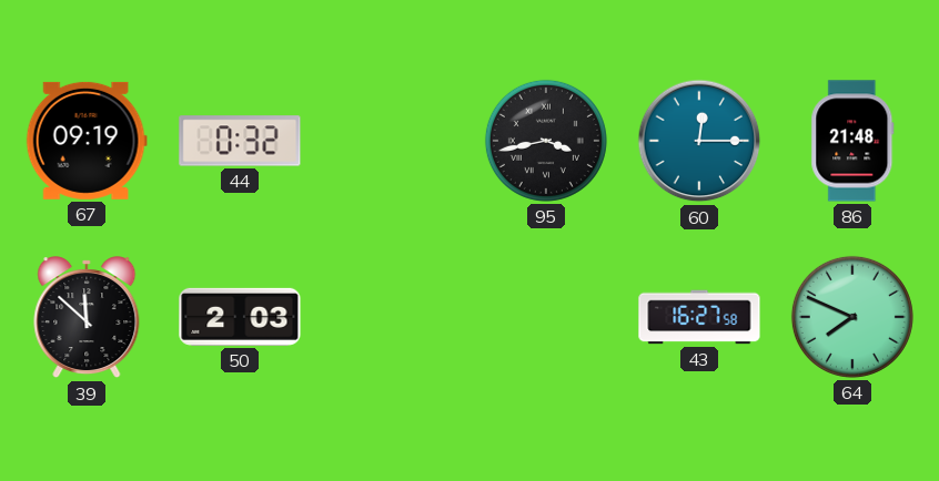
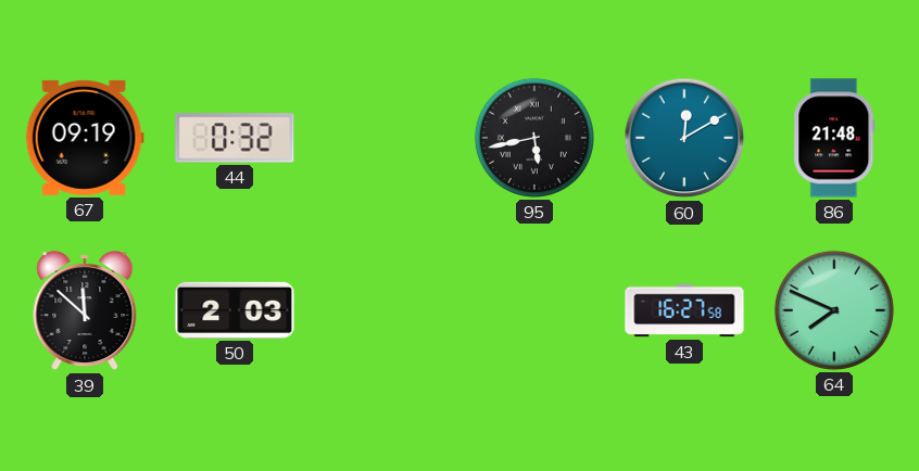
95: 3:43 -> 5:43 (534, 138)
60: 12:15 -> 12:10 (684, 138)
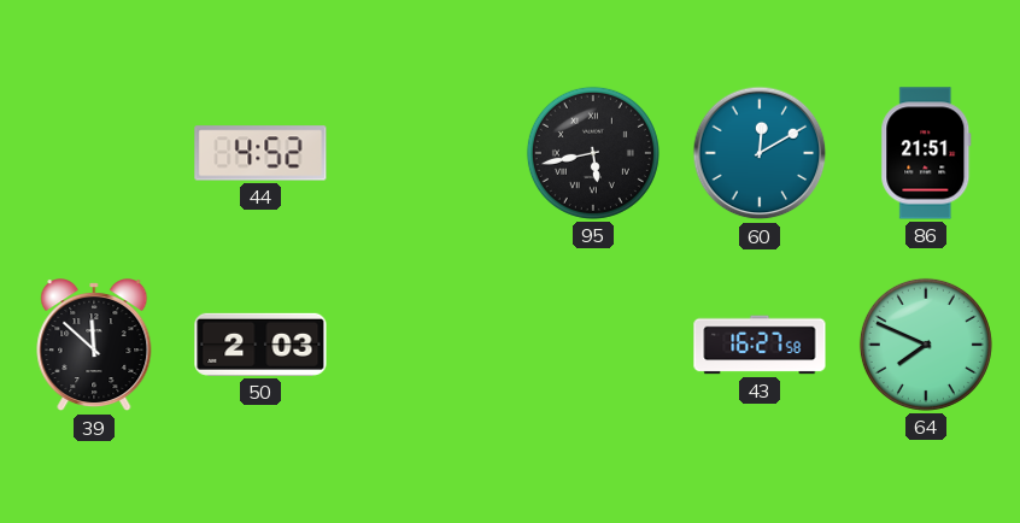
67: 09:19 -> none (85, 138)
44: 0:32 -> 4:52 (260, 153)
86: 21:48 -> 21:51 (926, 153)
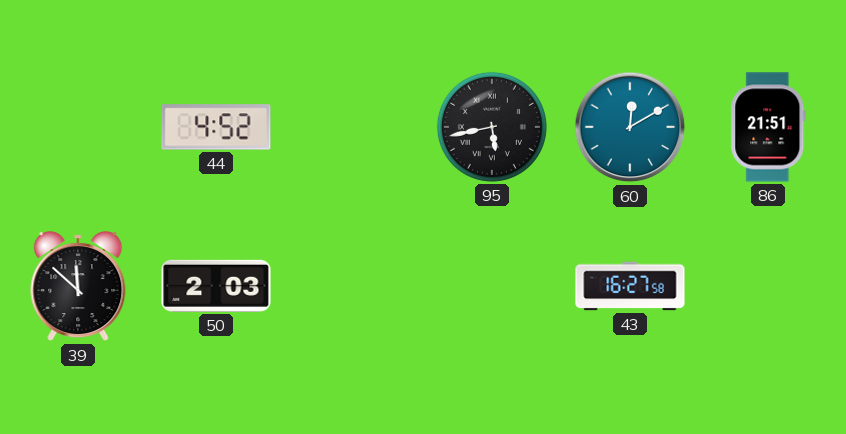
64: 7:49 -> none (926, 345)
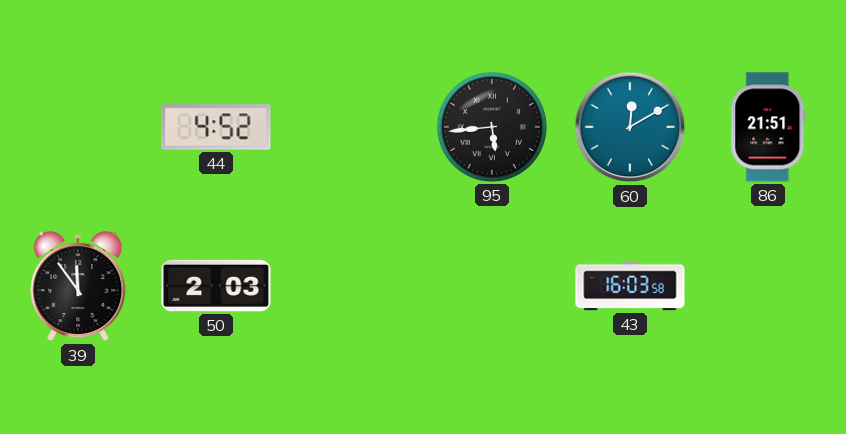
95: 5:43 -> 5:44 (492, 127)
39: 11:52 -> 11:54 (78, 287)
43: 16:27 -> 16:03 (630, 286)
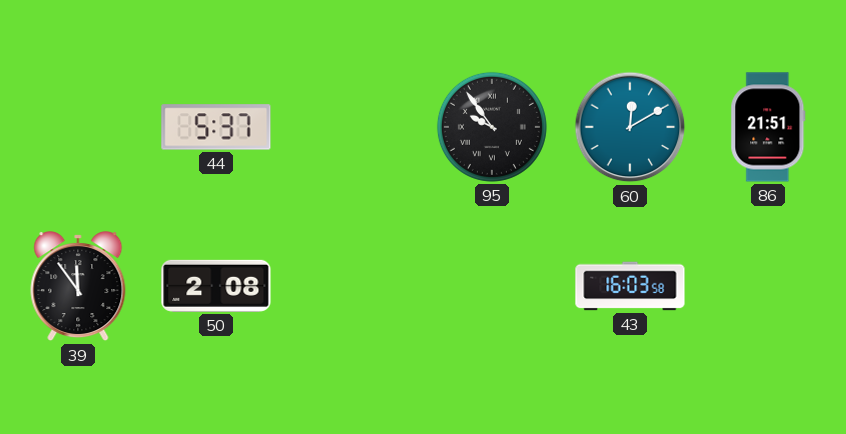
44: 4:52 -> 5:37 (216, 127)
95: 5:44 -> 9:54 (492, 127)
50: 2:03 -> 2:08 (216, 286)
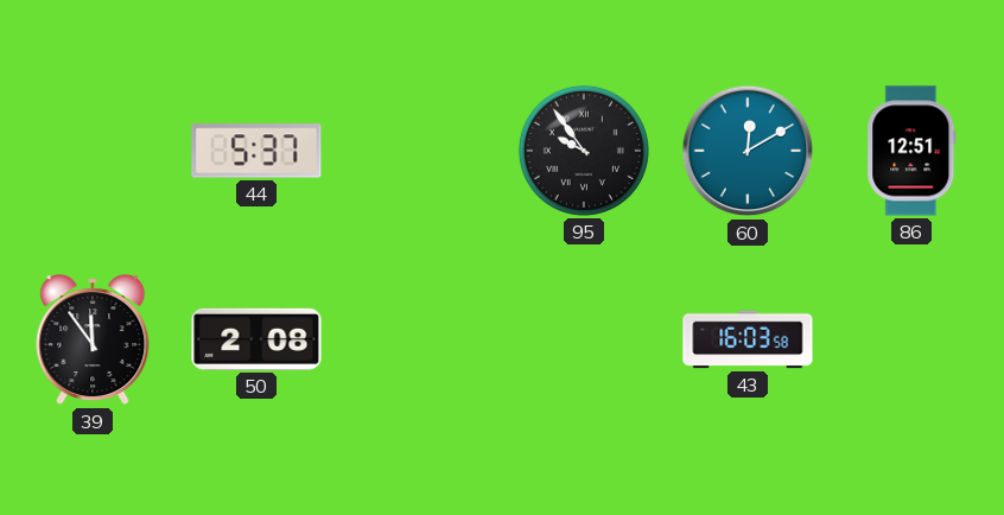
86: 21:51 -> 12:51 (911, 151)
